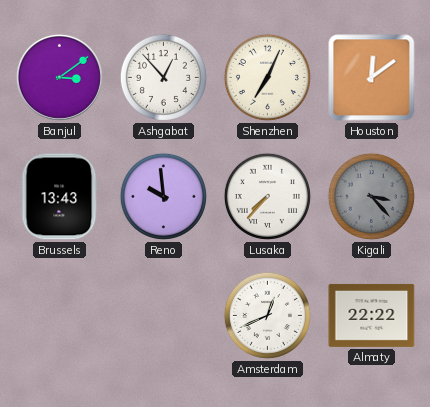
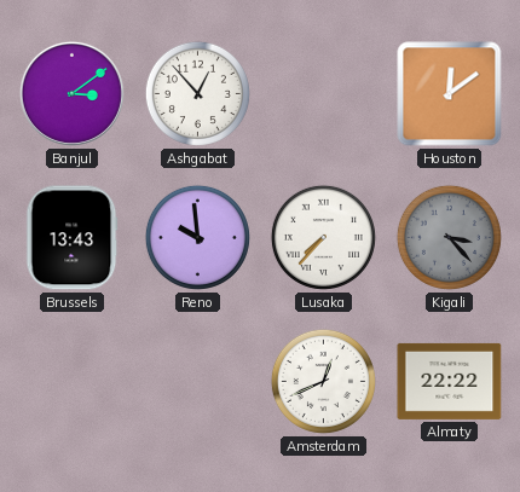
Shenzhen: 7:04 -> none (267, 77)
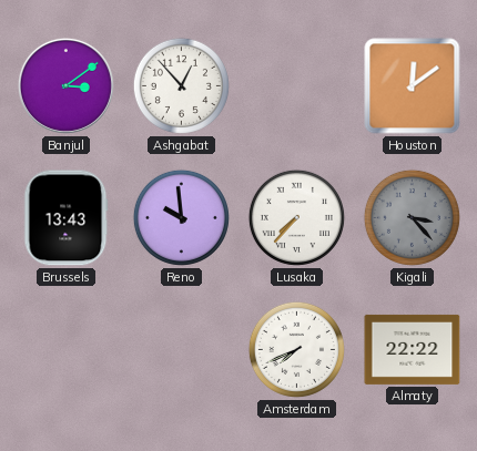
Amsterdam: 12:41 -> 7:41 (296, 349)
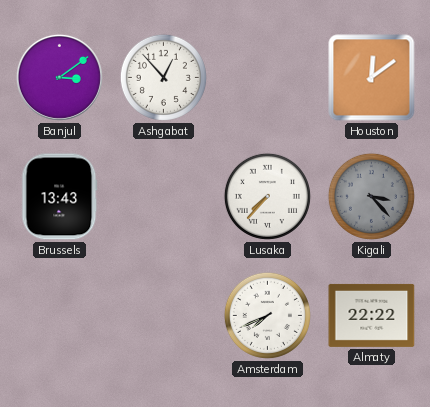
Reno: 9:59 -> none (181, 217)
